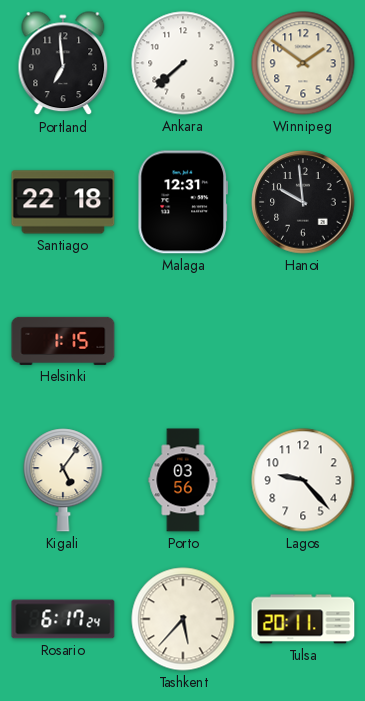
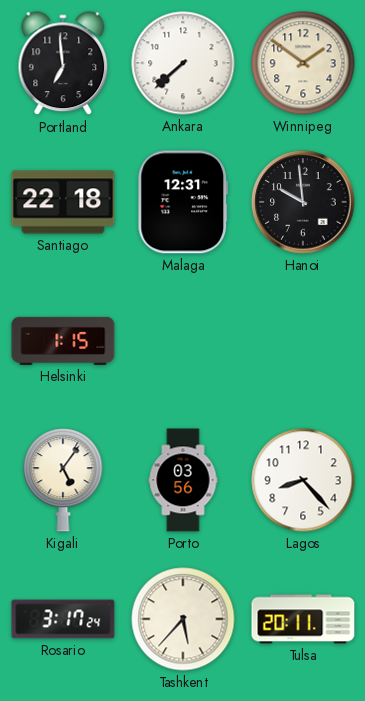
Lagos: 9:23 -> 8:23 (303, 480)
Rosario: 6:17 -> 3:17 (63, 619)
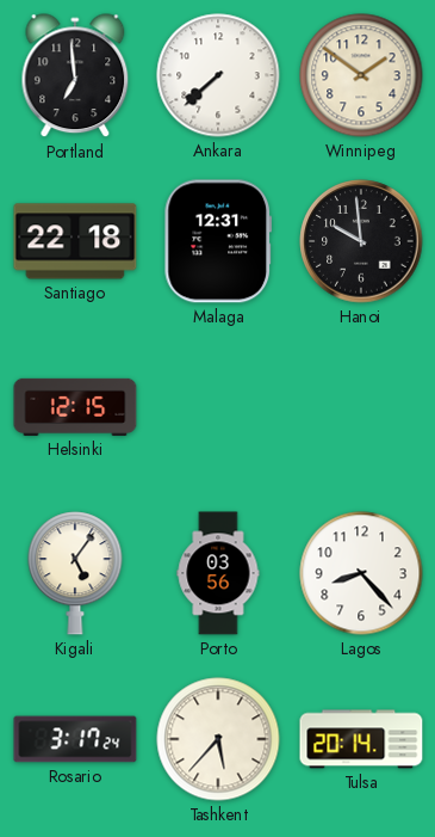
Helsinki: 1:15 -> 12:15 (75, 407)
Tulsa: 20:11 -> 20:14 (361, 739)
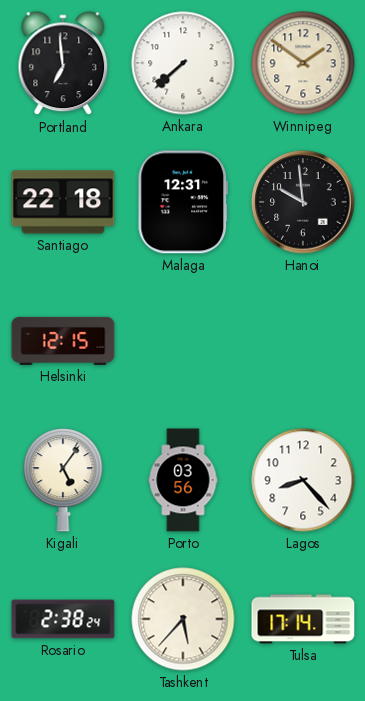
Rosario: 3:17 -> 2:38 (63, 619)
Tulsa: 20:14 -> 17:14 (303, 619)
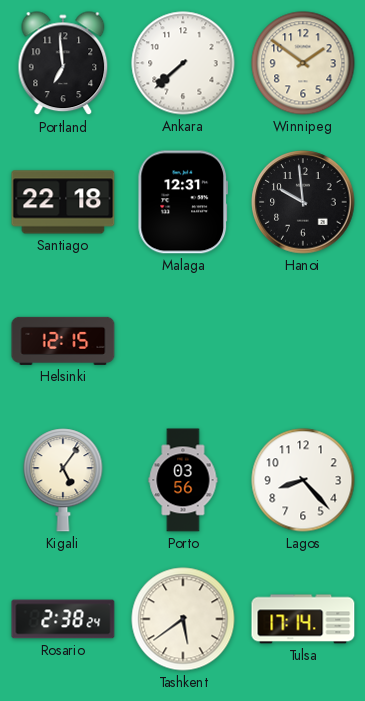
Tashkent: 5:37 -> 5:39 (183, 619)
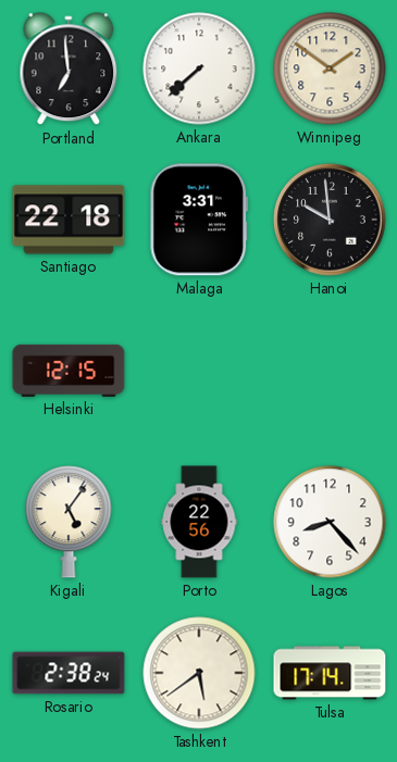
Malaga: 12:31 -> 3:31 (198, 220)
Porto: 03:56 -> 22:56 (199, 522)
